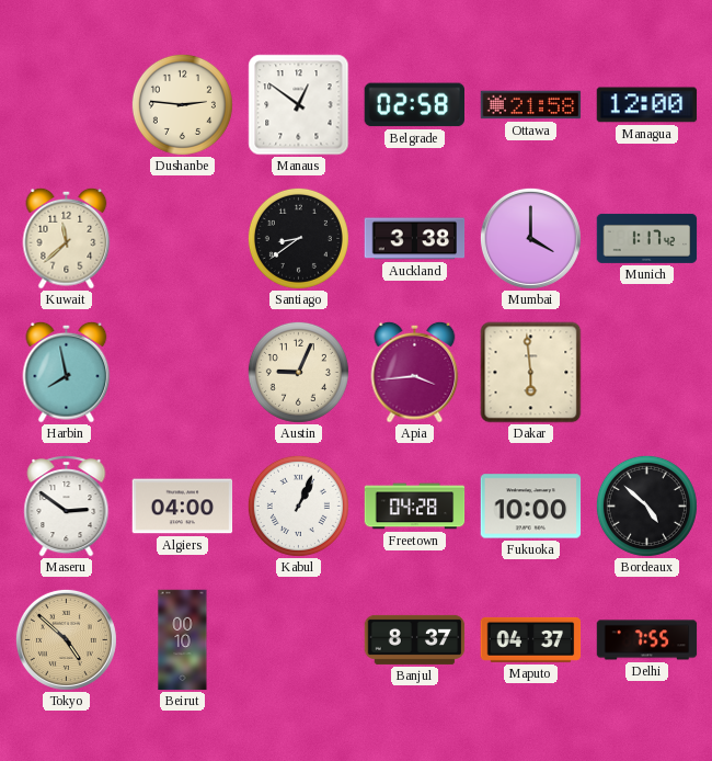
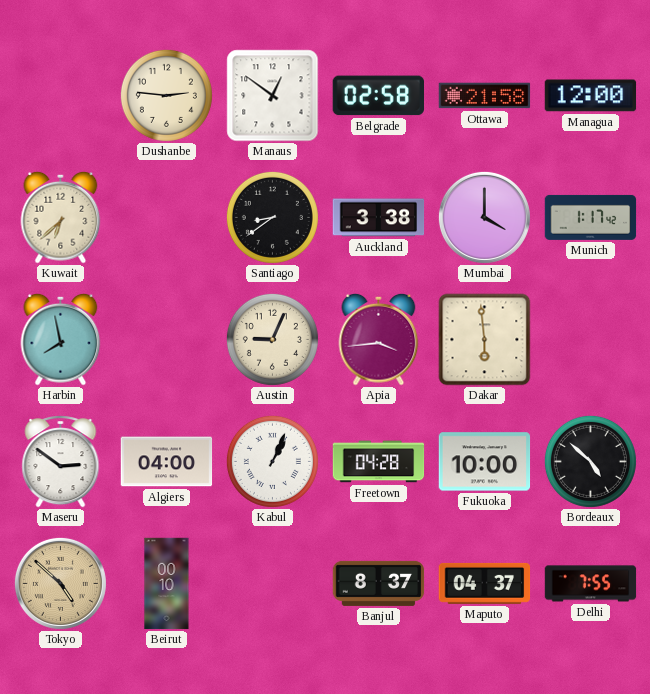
Kuwait: 11:38 -> 6:38 (61, 217)
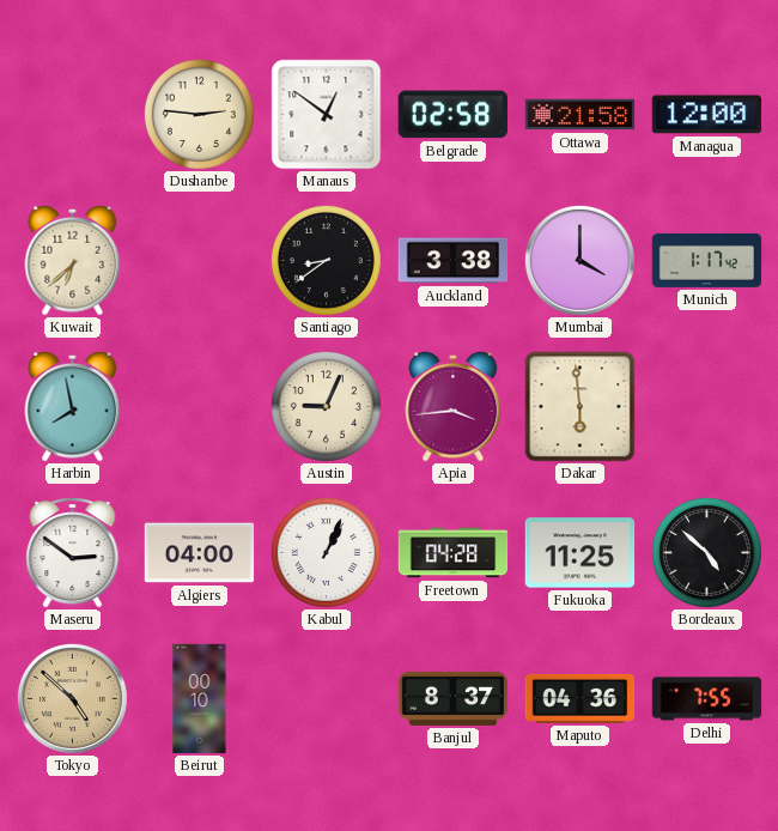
Fukuoka: 10:00 -> 11:25 (581, 553)
Maputo: 04:37 -> 04:36 (581, 698)
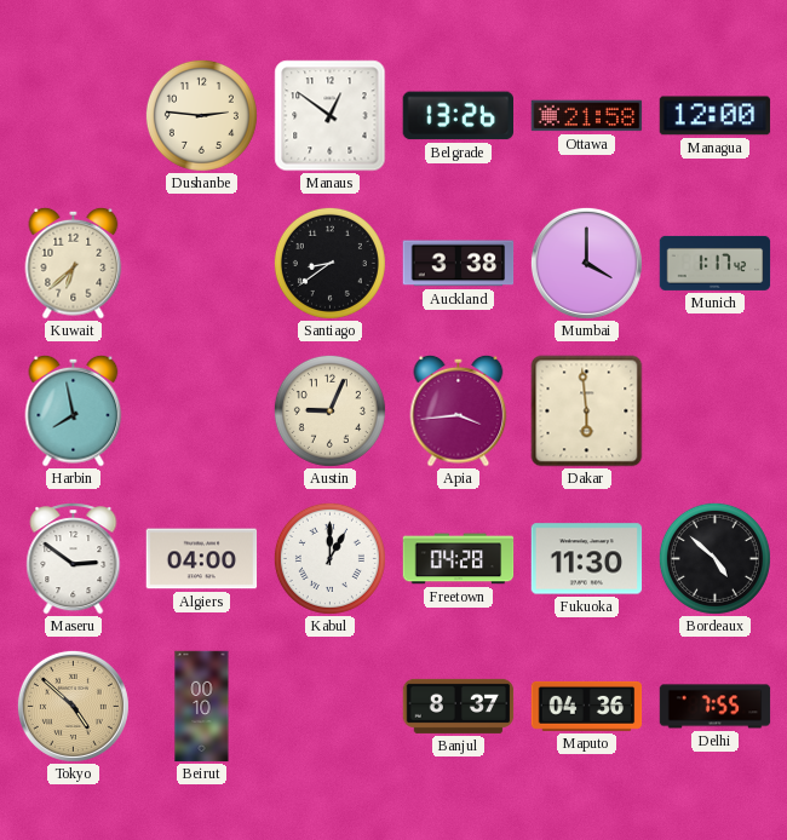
Belgrade: 02:58 -> 13:26 (458, 116)
Kabul: 1:04 -> 1:00 (329, 558)
Fukuoka: 11:25 -> 11:30 (587, 559)
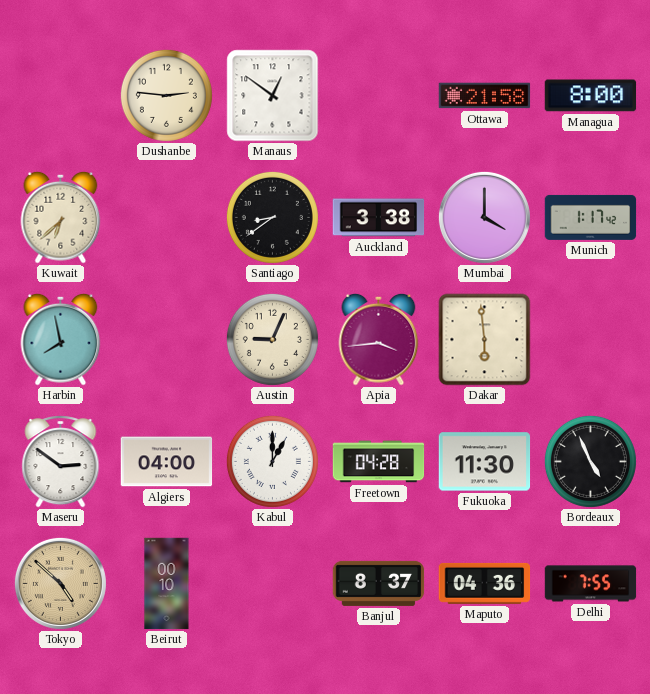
Belgrade: 13:26 -> none (458, 116)
Managua: 12:00 -> 8:00 (591, 96)
Bordeaux: 4:52 -> 4:56 (590, 461)
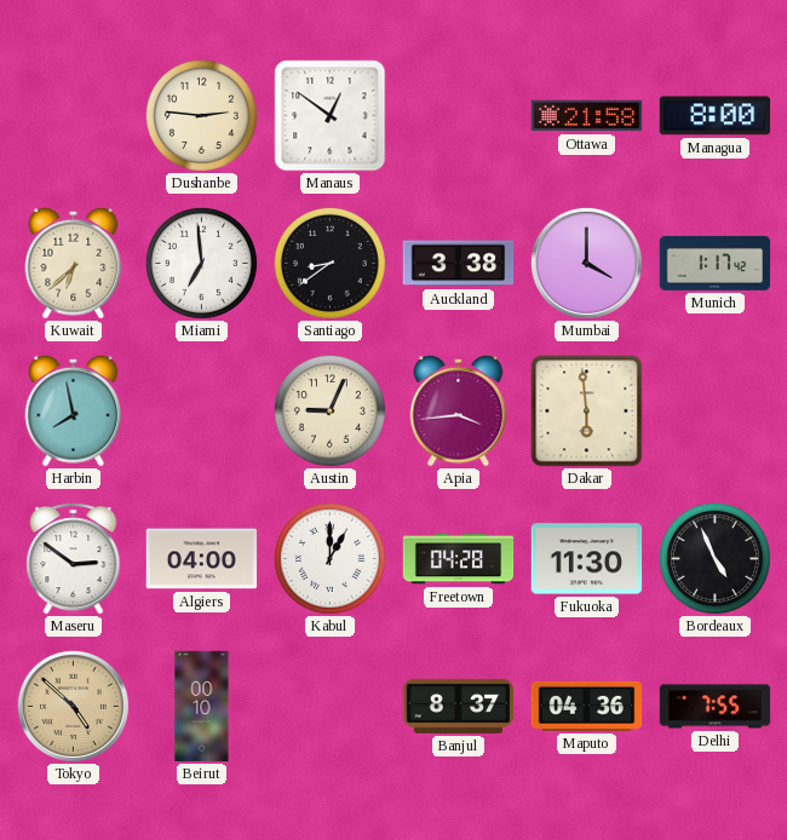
Miami: none -> 6:59 (201, 263)
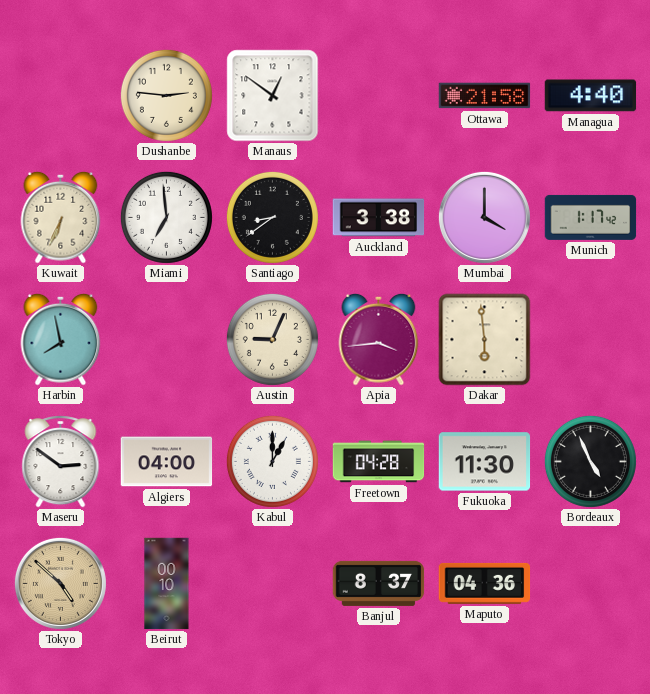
Managua: 8:00 -> 4:40 (591, 96)
Kuwait: 6:38 -> 6:34 (61, 217)
Delhi: 7:55 -> none (716, 707)
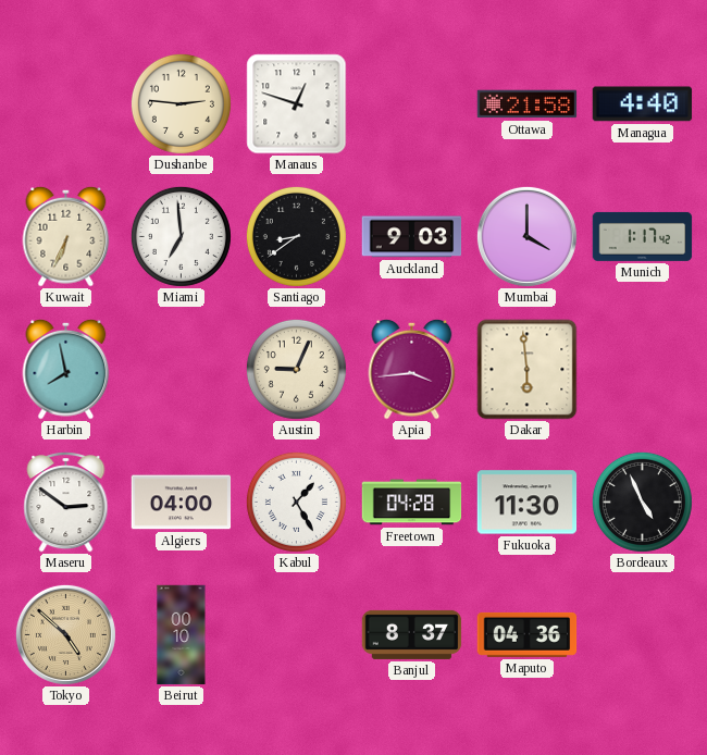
Manaus: 12:51 -> 12:48 (297, 104)
Auckland: 3:38 -> 9:03 (412, 237)
Kabul: 1:00 -> 1:25 (296, 502)
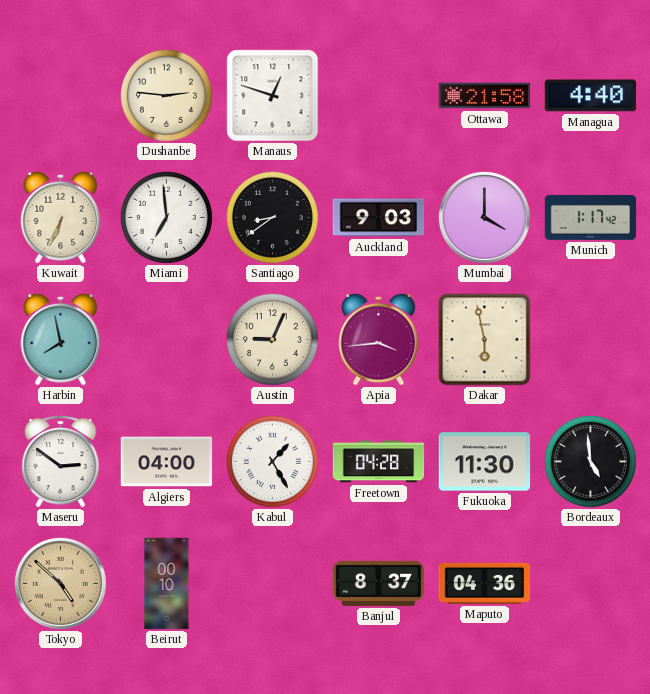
Dakar: 5:59 -> 5:58 (485, 340)
Bordeaux: 4:56 -> 4:59 (590, 461)
